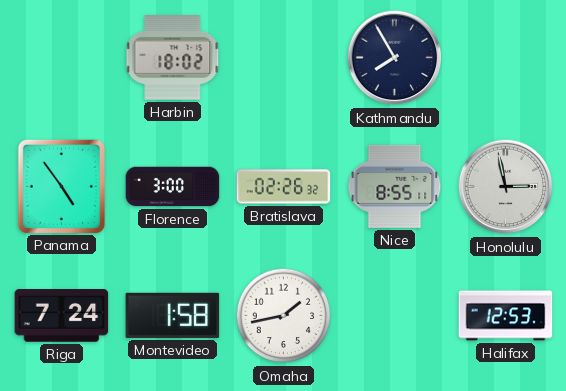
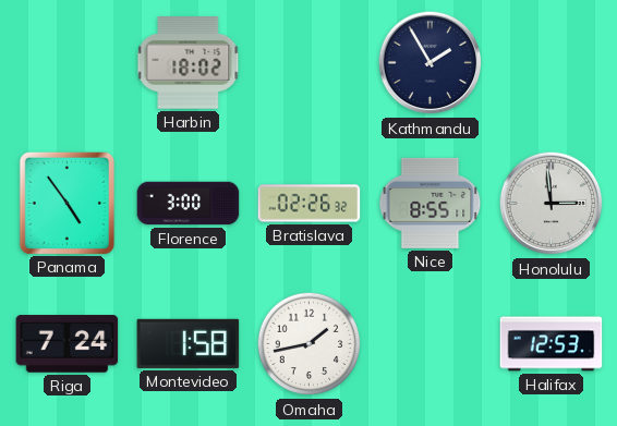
Kathmandu: 7:55 -> 1:55 (431, 63)
Honolulu: 2:58 -> 2:59 (552, 204)
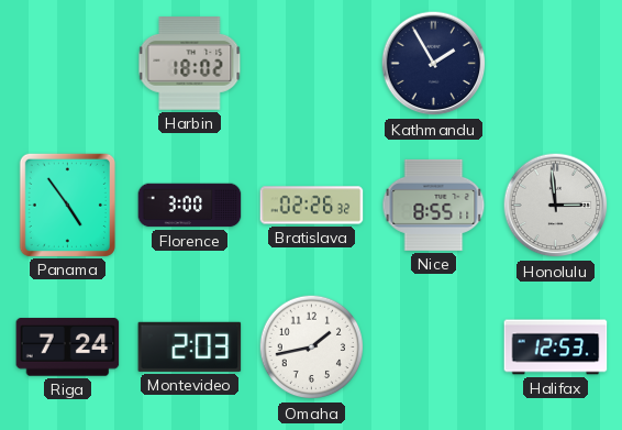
Montevideo: 1:58 -> 2:03 (190, 346)
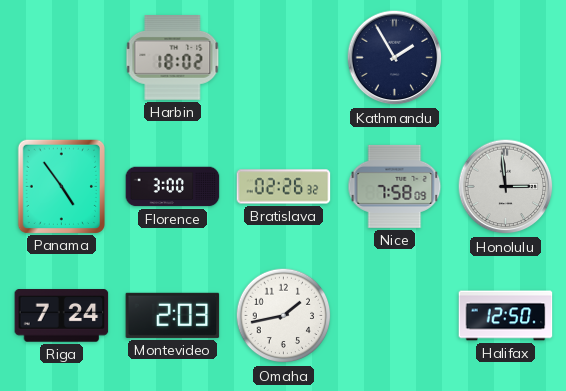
Nice: 8:55 -> 7:58 (395, 186)
Halifax: 12:53 -> 12:50 (506, 316)
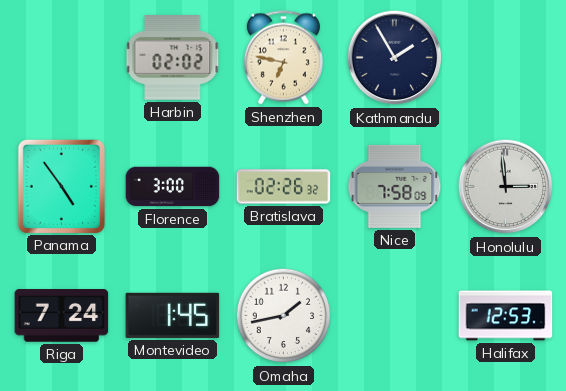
Harbin: 18:02 -> 02:02 (173, 58)
Shenzhen: none -> 6:47 (283, 58)
Montevideo: 2:03 -> 1:45 (173, 315)
Halifax: 12:50 -> 12:53 (506, 316)
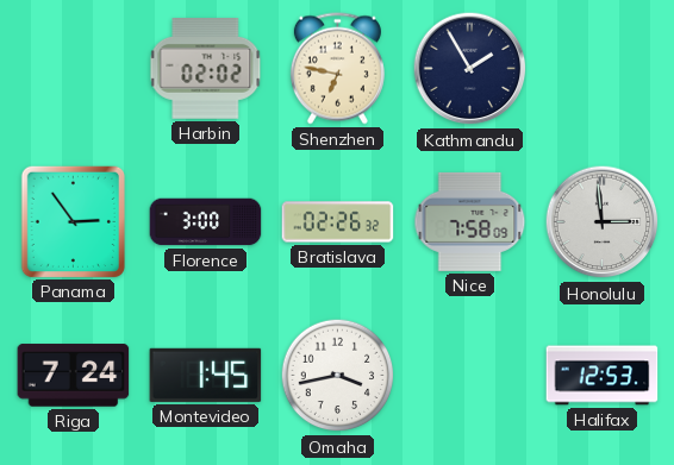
Panama: 4:54 -> 2:54 (73, 221)
Omaha: 1:43 -> 3:43 (338, 376)
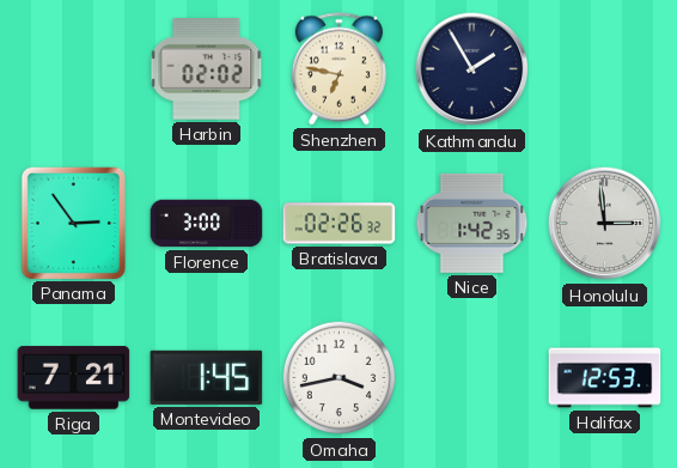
Nice: 7:58 -> 1:42 (472, 223)
Riga: 7:24 -> 7:21 (74, 378)
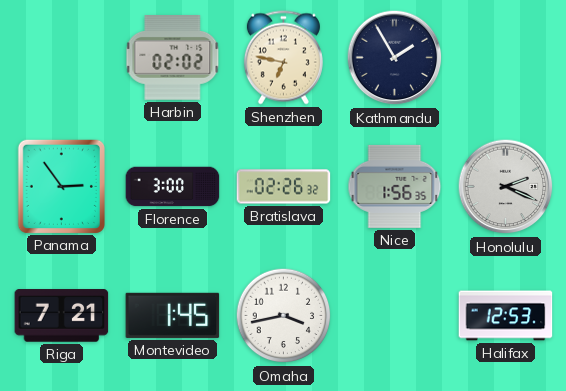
Nice: 1:42 -> 1:56 (395, 186)
Honolulu: 2:59 -> 2:19 (506, 187)
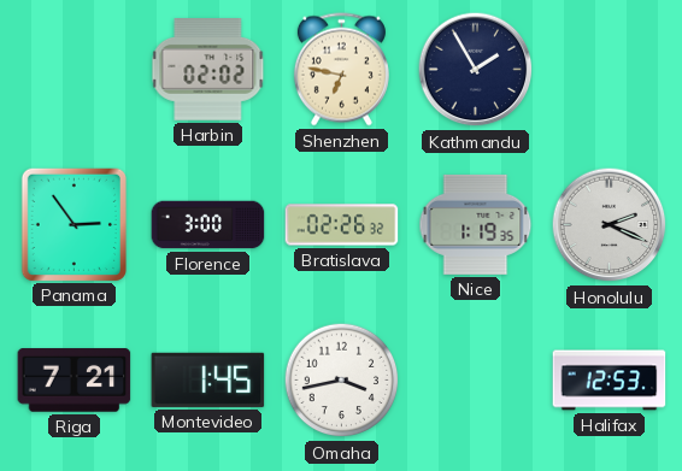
Nice: 1:56 -> 1:19 (476, 224)
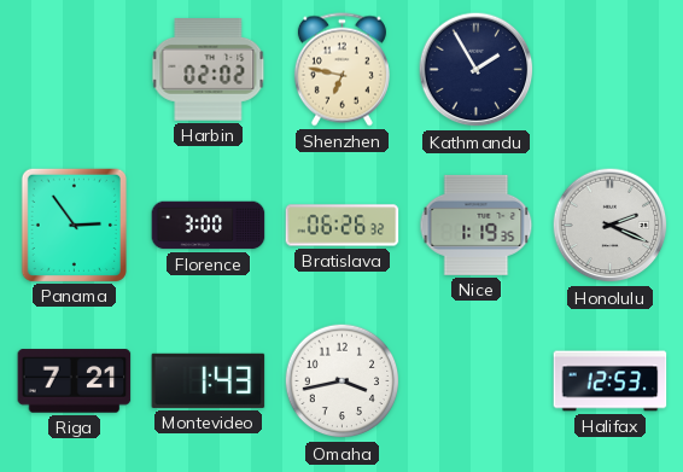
Bratislava: 02:26 -> 06:26 (343, 226)
Montevideo: 1:45 -> 1:43 (209, 380)
